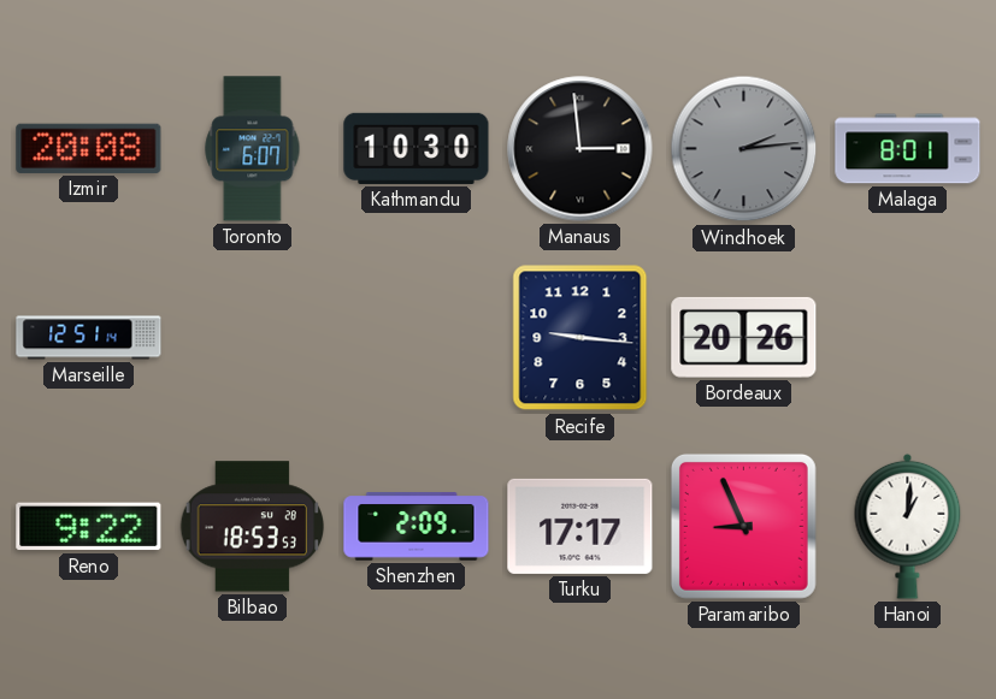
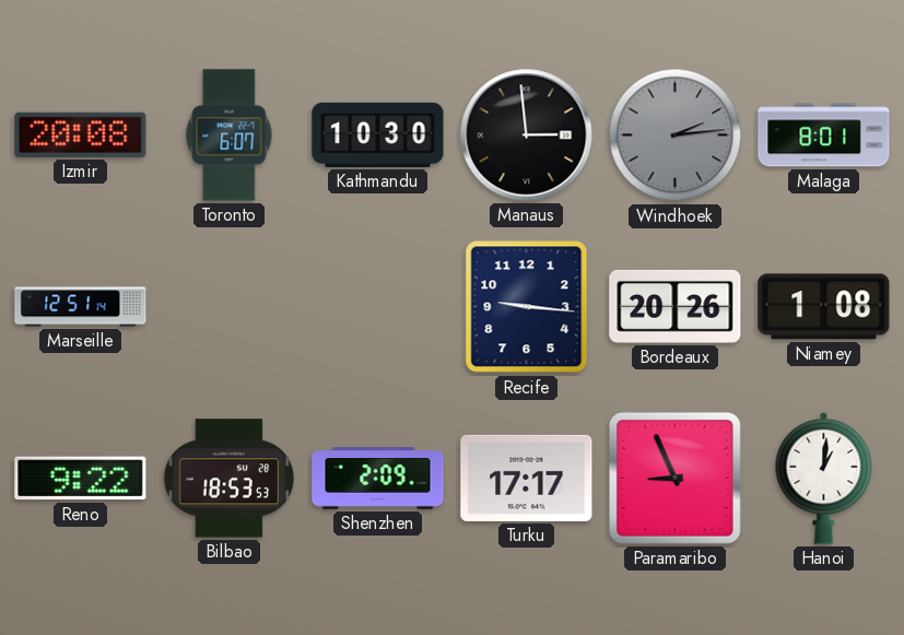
Niamey: none -> 1:08 (824, 307)
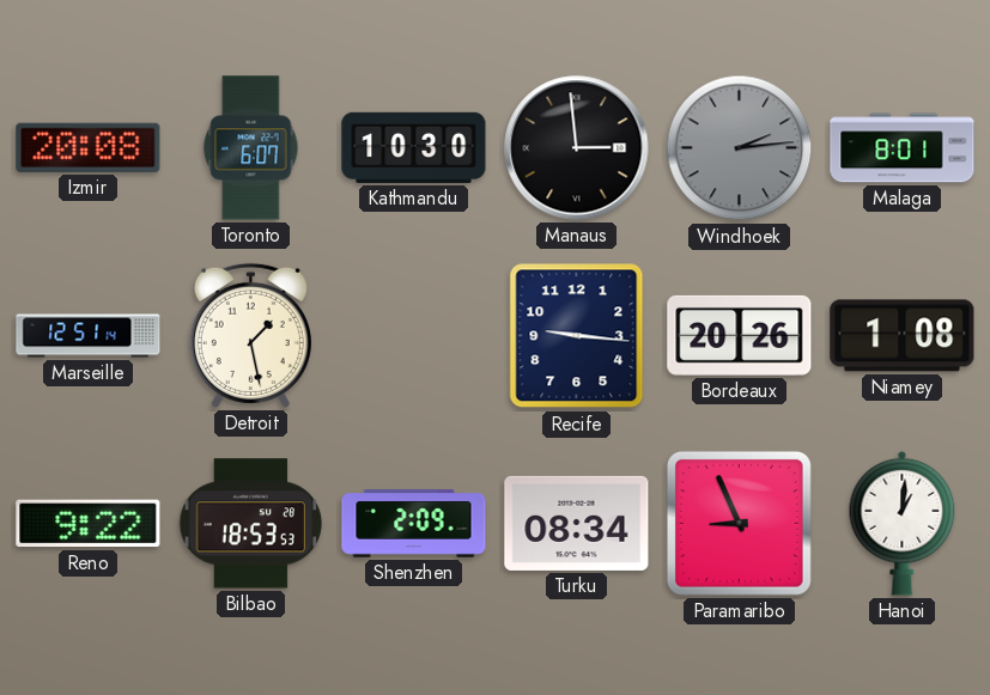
Detroit: none -> 1:28 (250, 335)
Turku: 17:17 -> 08:34 (577, 523)
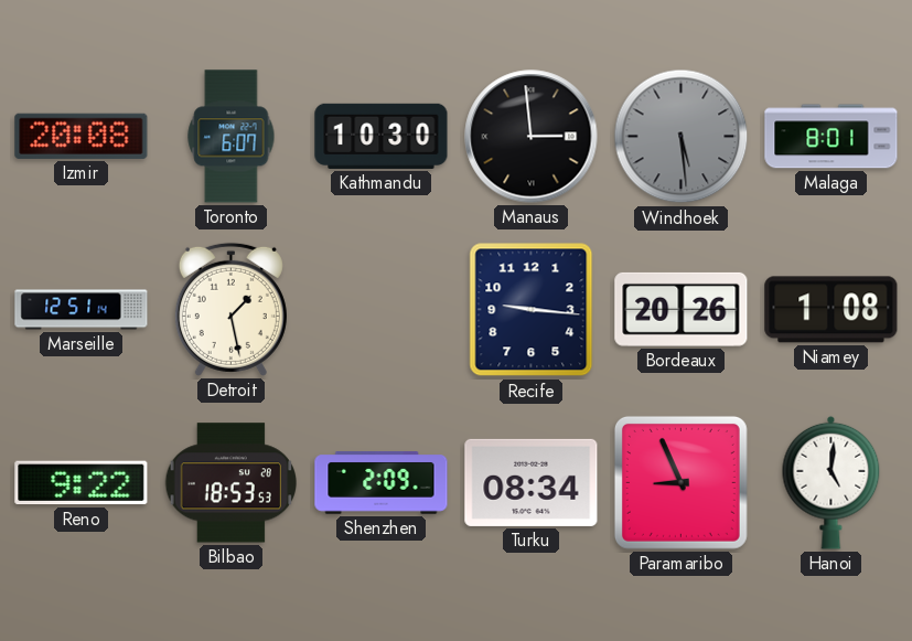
Windhoek: 2:14 -> 5:29 (682, 137)
Hanoi: 1:01 -> 5:01 (831, 482)
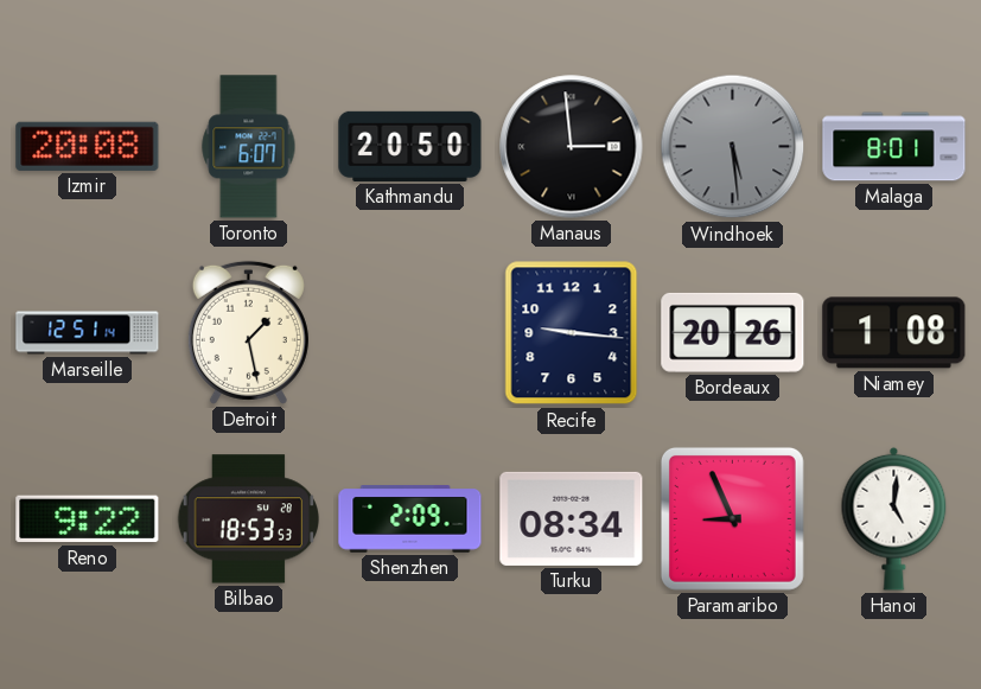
Kathmandu: 10:30 -> 20:50 (410, 146)
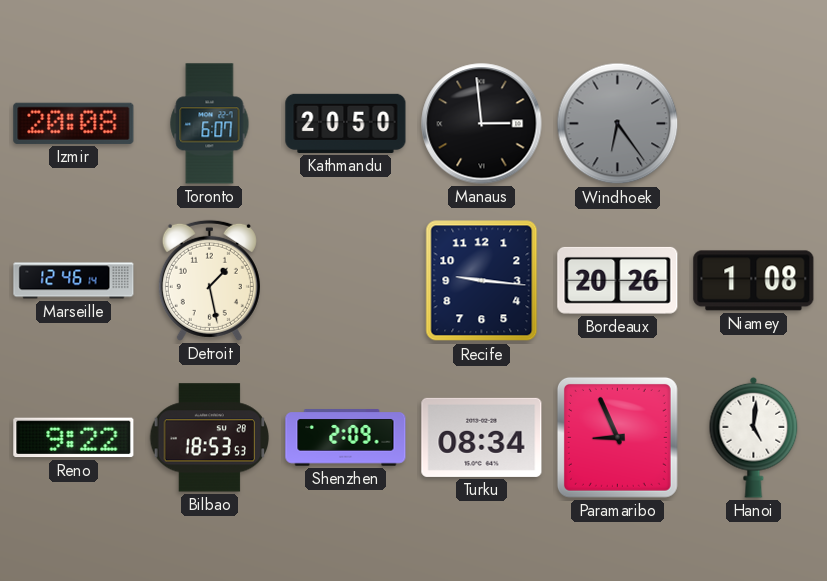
Windhoek: 5:29 -> 6:24 (618, 124)
Malaga: 8:01 -> none (894, 147)
Marseille: 12:51 -> 12:46 (74, 281)
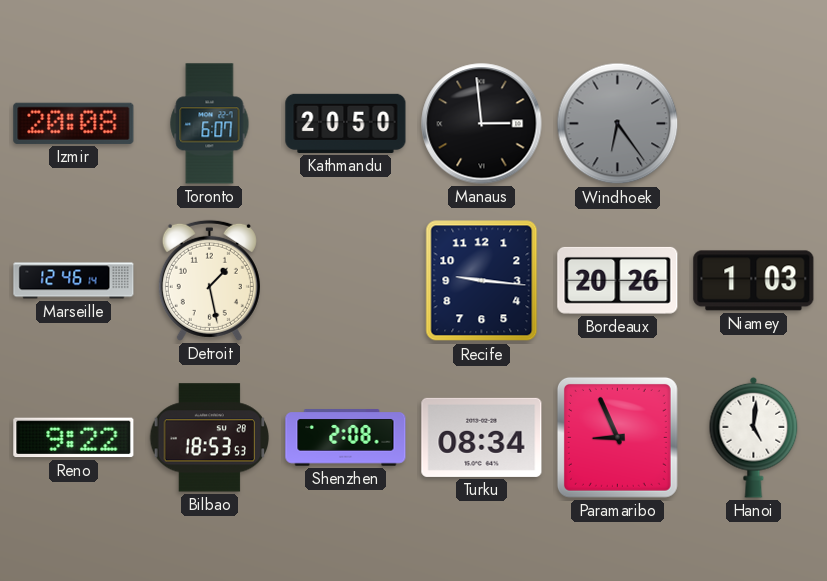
Niamey: 1:08 -> 1:03 (754, 281)
Shenzhen: 2:09 -> 2:08 (346, 438)
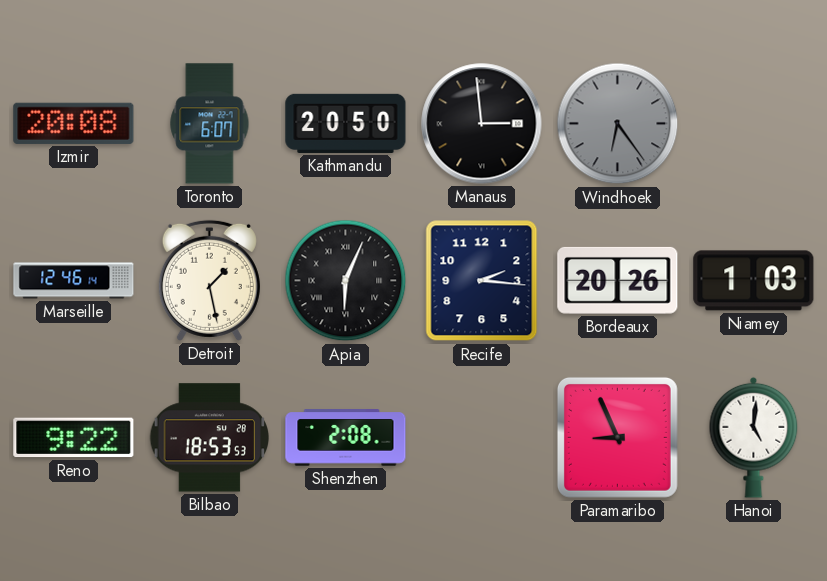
Apia: none -> 6:04 (346, 281)
Recife: 9:16 -> 2:16 (482, 281)
Turku: 08:34 -> none (482, 437)
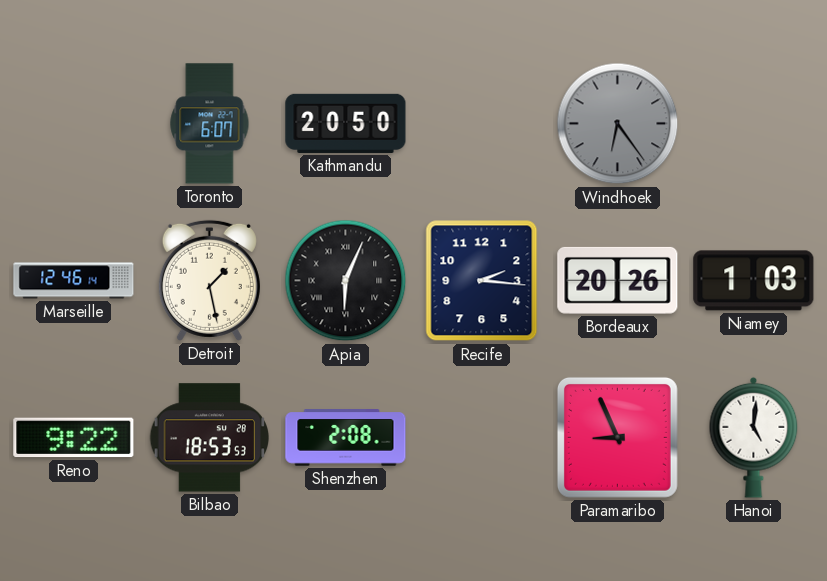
Izmir: 20:08 -> none (74, 123)
Manaus: 2:59 -> none (482, 124)
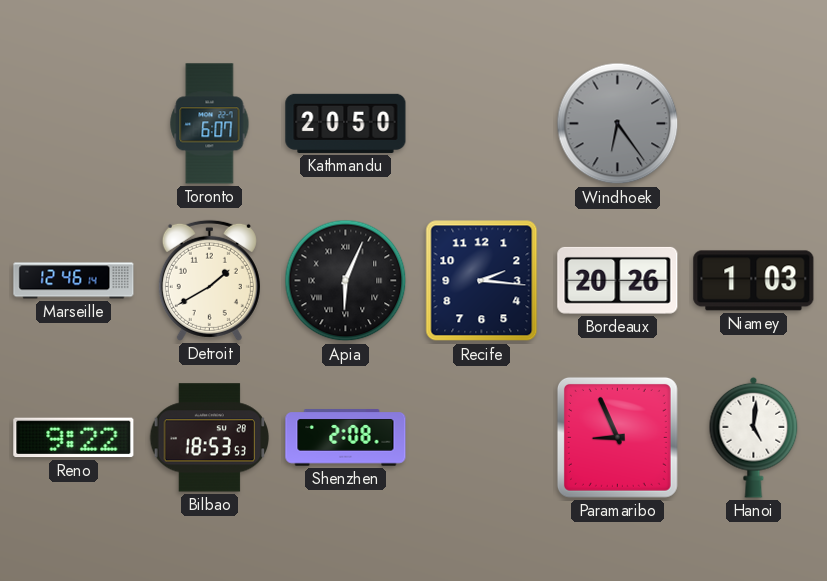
Detroit: 1:28 -> 1:40 (209, 280)
